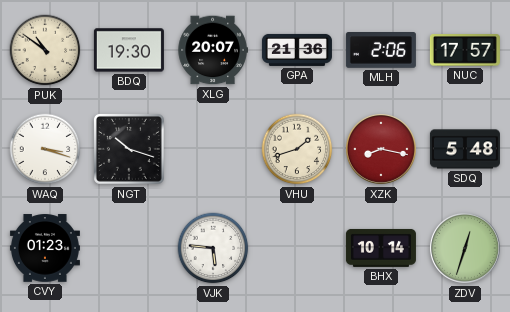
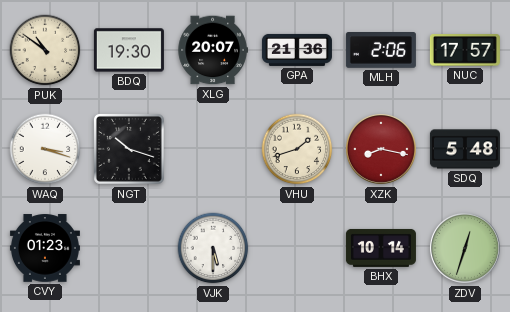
VJK: 5:46 -> 5:30 (213, 248)
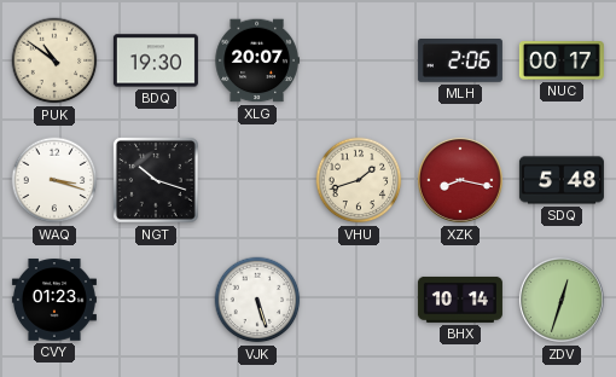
GPA: 21:36 -> none (297, 50)
NUC: 17:57 -> 00:17 (562, 62)
VJK: 5:30 -> 5:27 (257, 300)
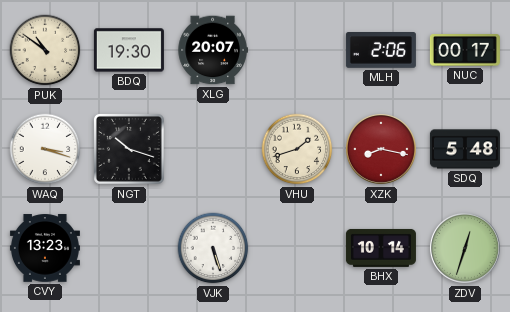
CVY: 01:23 -> 13:23 (45, 248)
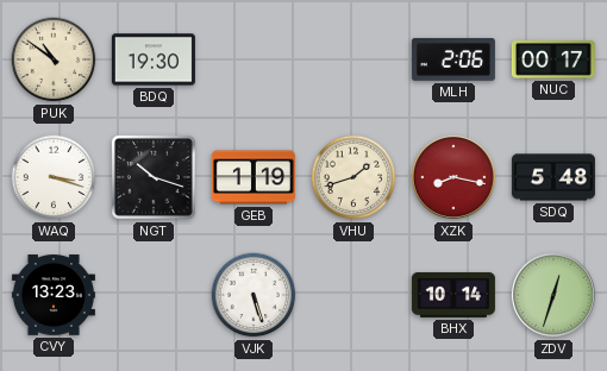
XLG: 20:07 -> none (213, 50)
GEB: none -> 1:19 (254, 177)
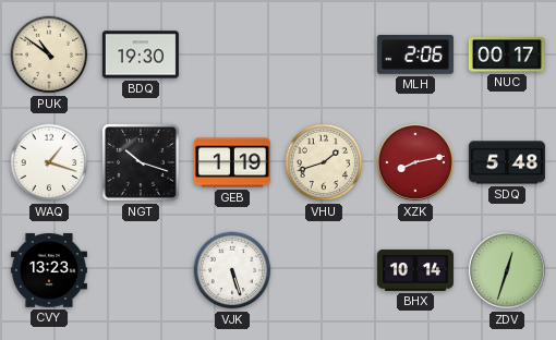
WAQ: 3:18 -> 1:18 (49, 162)
XZK: 8:17 -> 8:13 (415, 162)
